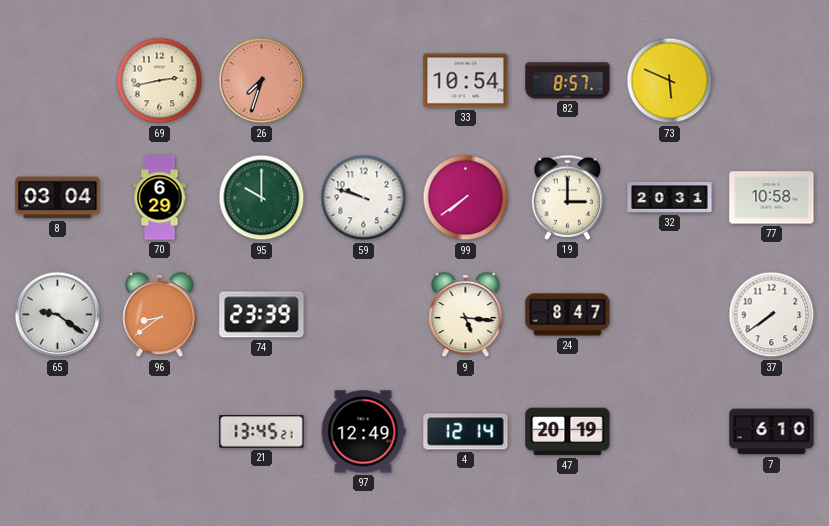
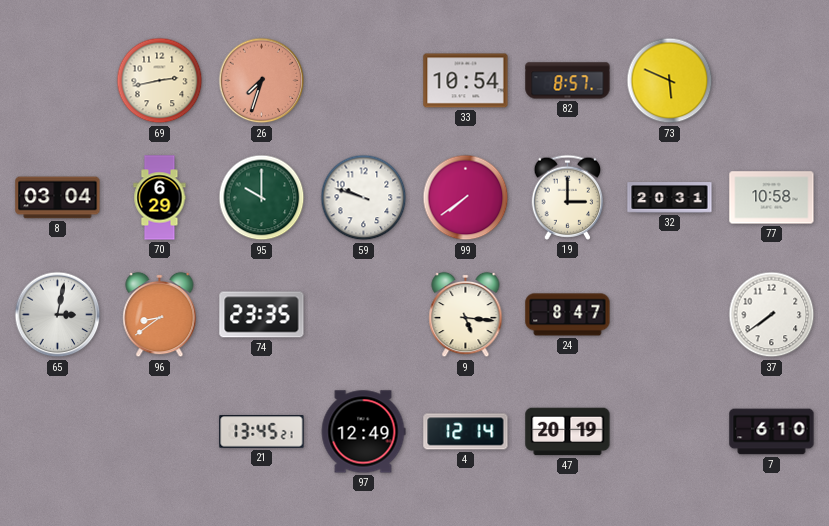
65: 9:21 -> 3:02 (58, 315)
74: 23:39 -> 23:35 (262, 315)
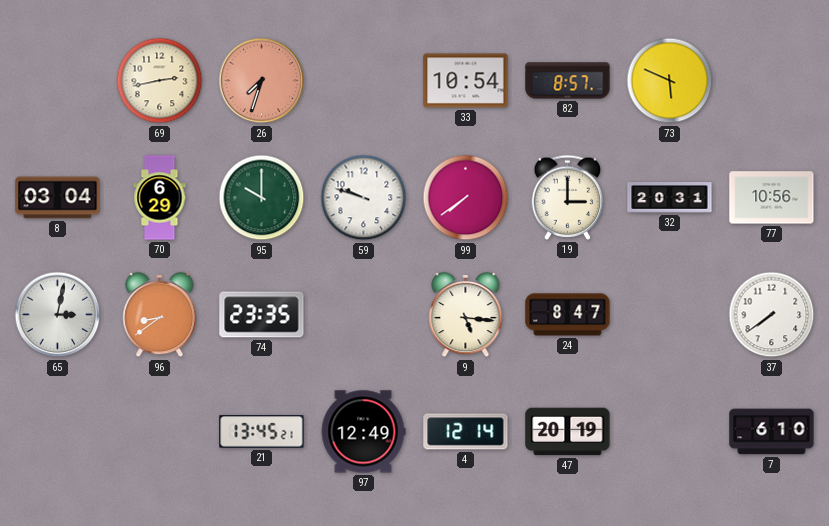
77: 10:58 -> 10:56 (772, 198)
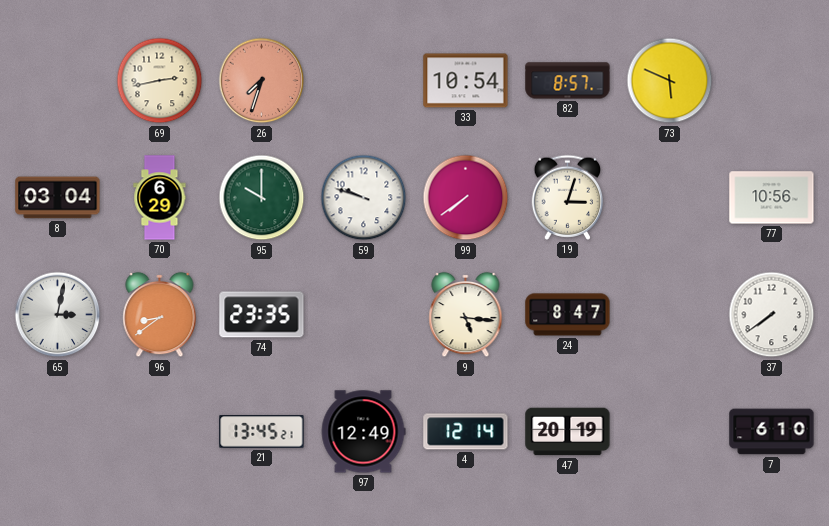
19: 3:00 -> 3:03 (568, 197)
32: 20:31 -> none (670, 198)
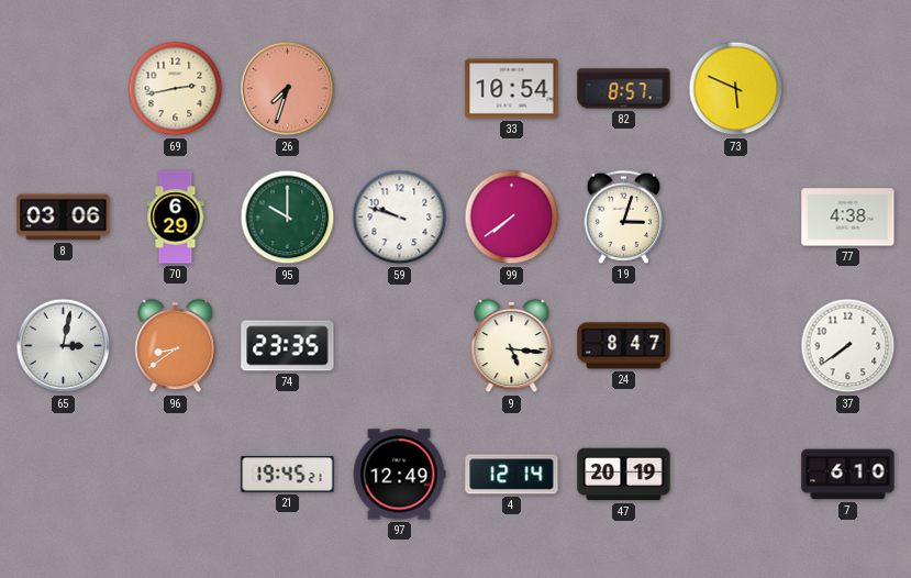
8: 03:04 -> 03:06 (64, 218)
77: 10:56 -> 4:38 (848, 218)
21: 13:45 -> 19:45 (288, 475)
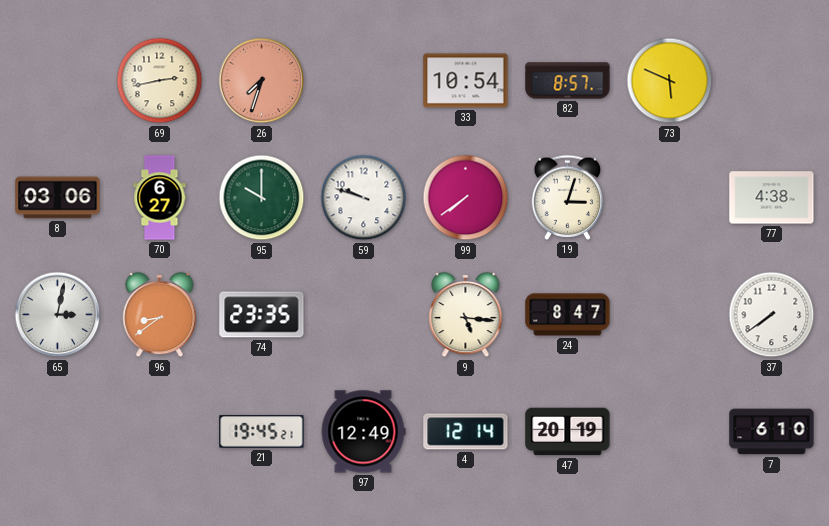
70: 6:29 -> 6:27 (160, 198)
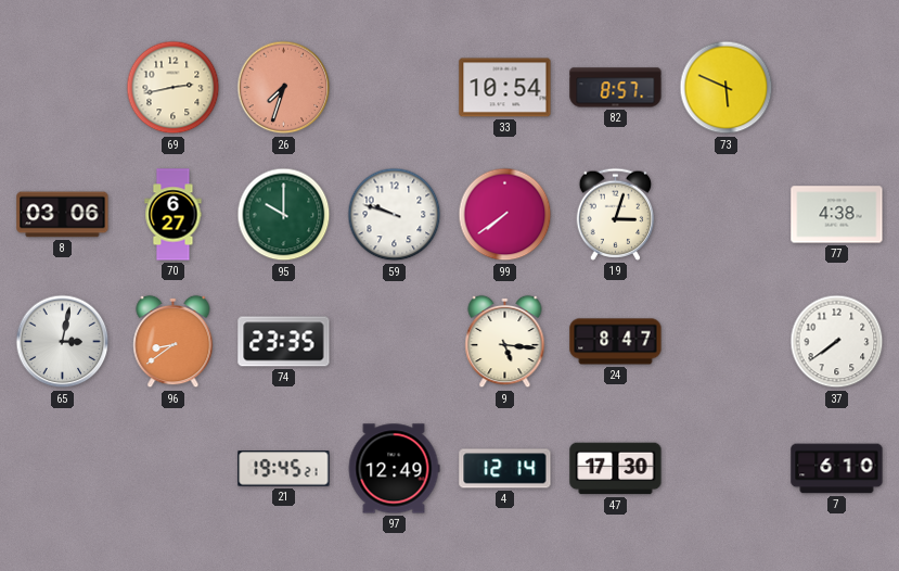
47: 20:19 -> 17:30 (616, 469)
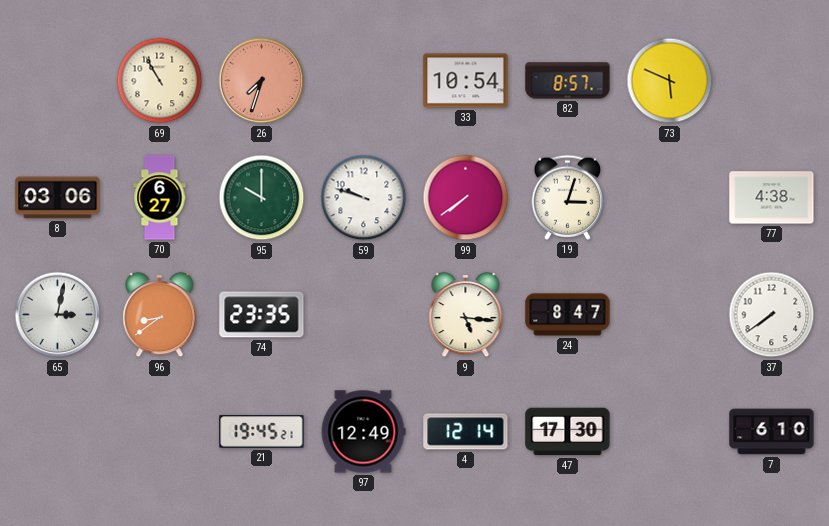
69: 2:43 -> 10:55 (160, 81)
